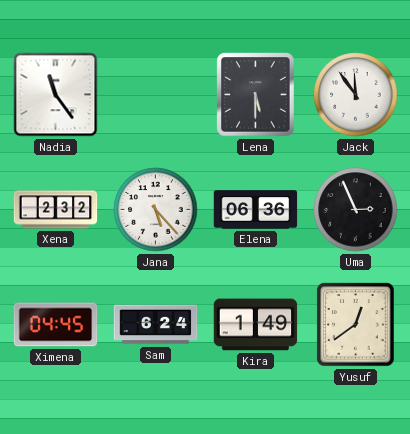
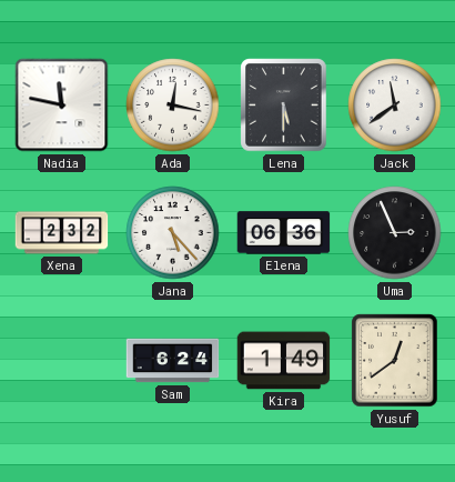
Nadia: 11:24 -> 11:47 (62, 106)
Ada: none -> 12:17 (173, 106)
Jack: 11:54 -> 11:39 (395, 106)
Ximena: 04:45 -> none (56, 325)
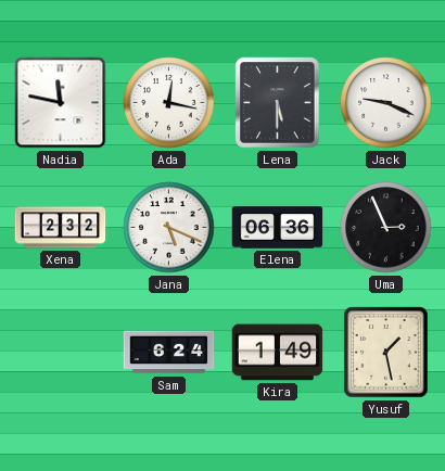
Jack: 11:39 -> 9:19 (386, 103)
Jana: 5:23 -> 5:19 (169, 228)
Yusuf: 12:39 -> 1:28 (386, 353)
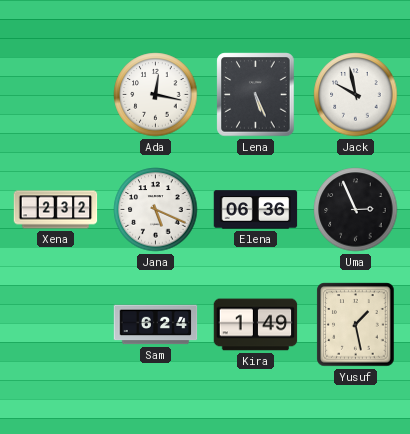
Nadia: 11:47 -> none (61, 103)
Lena: 5:30 -> 5:26 (256, 95)
Jack: 9:19 -> 9:58 (356, 95)
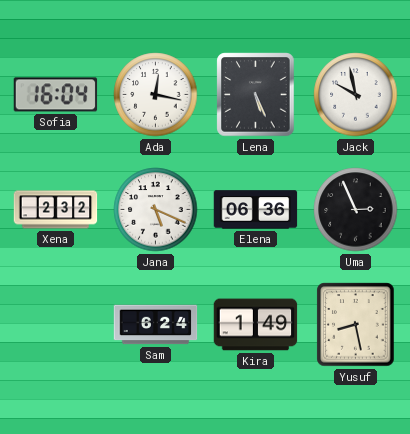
Sofia: none -> 16:04 (56, 95)
Yusuf: 1:28 -> 8:28 (356, 325)
